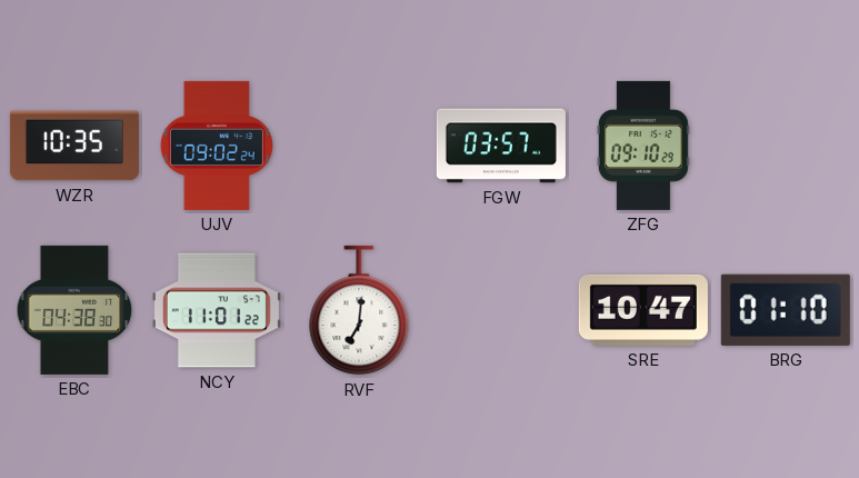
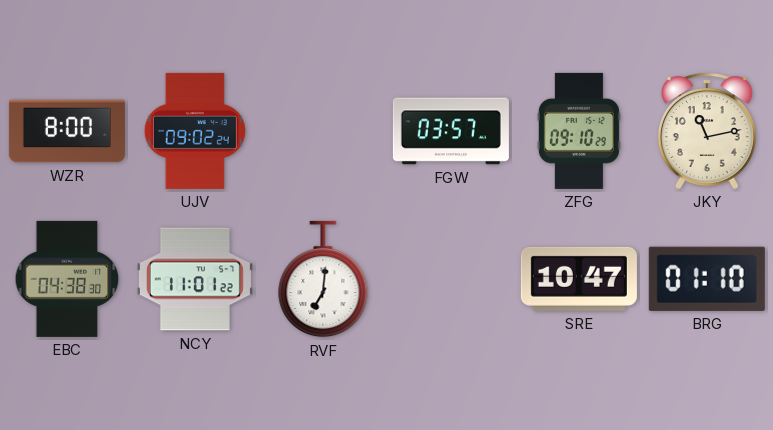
WZR: 10:35 -> 8:00 (67, 131)
JKY: none -> 11:13 (707, 131)
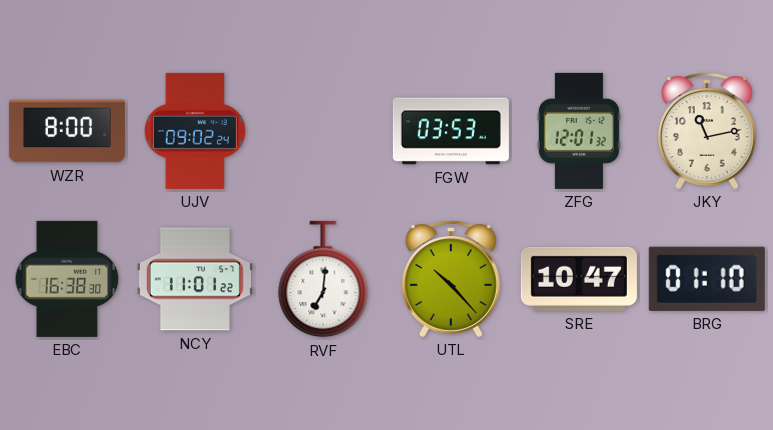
FGW: 03:57 -> 03:53 (451, 131)
ZFG: 09:10 -> 12:01 (579, 131)
EBC: 04:38 -> 16:38 (67, 279)
UTL: none -> 10:23 (451, 279)
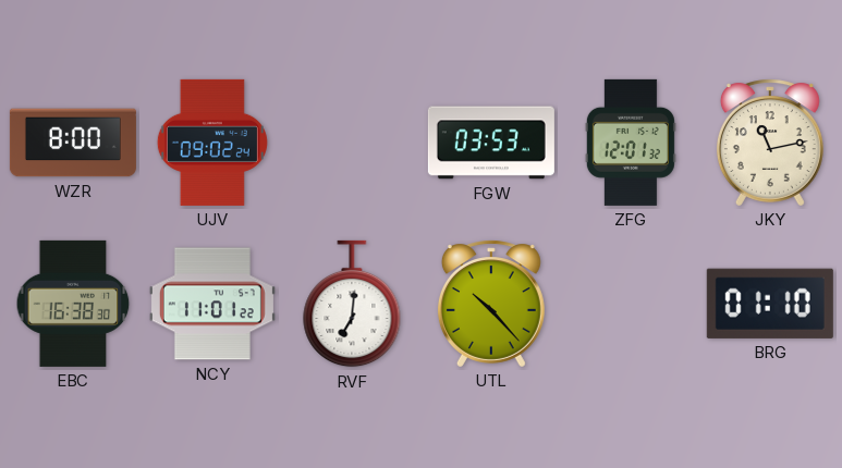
SRE: 10:47 -> none (579, 279)
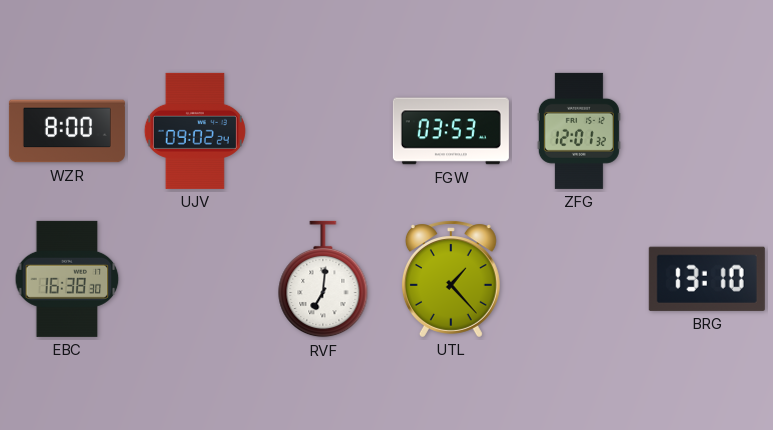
JKY: 11:13 -> none (770, 143)
NCY: 11:01 -> none (212, 304)
UTL: 10:23 -> 1:23 (451, 279)
BRG: 01:10 -> 13:10 (707, 279)
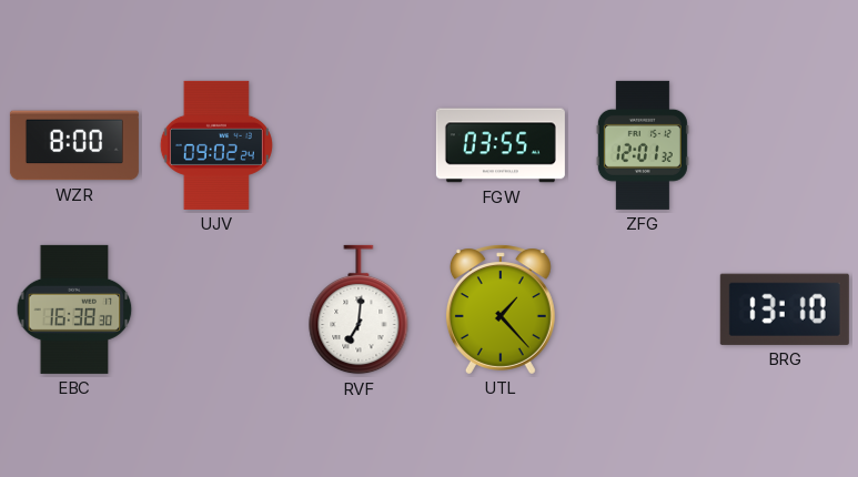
FGW: 03:53 -> 03:55 (501, 145)
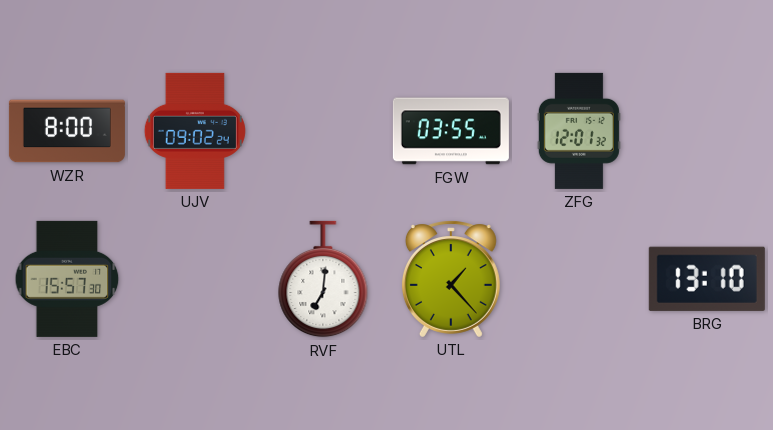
EBC: 16:38 -> 15:57 (67, 279)
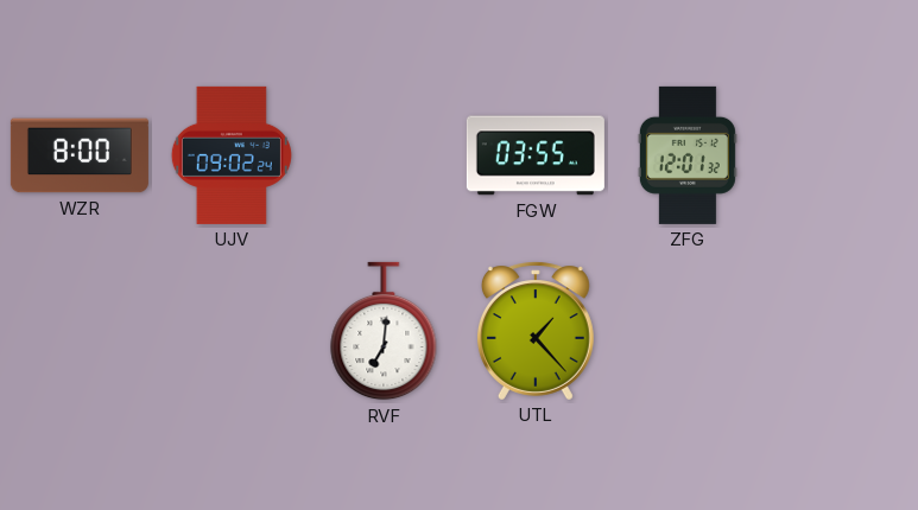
EBC: 15:57 -> none (67, 279)
BRG: 13:10 -> none (707, 279)
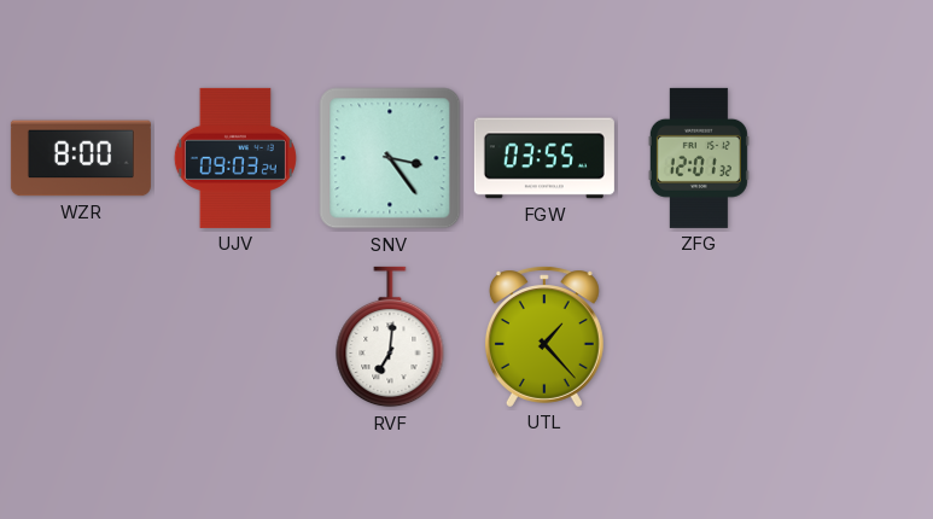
UJV: 09:02 -> 09:03 (235, 158)
SNV: none -> 3:24 (390, 158)
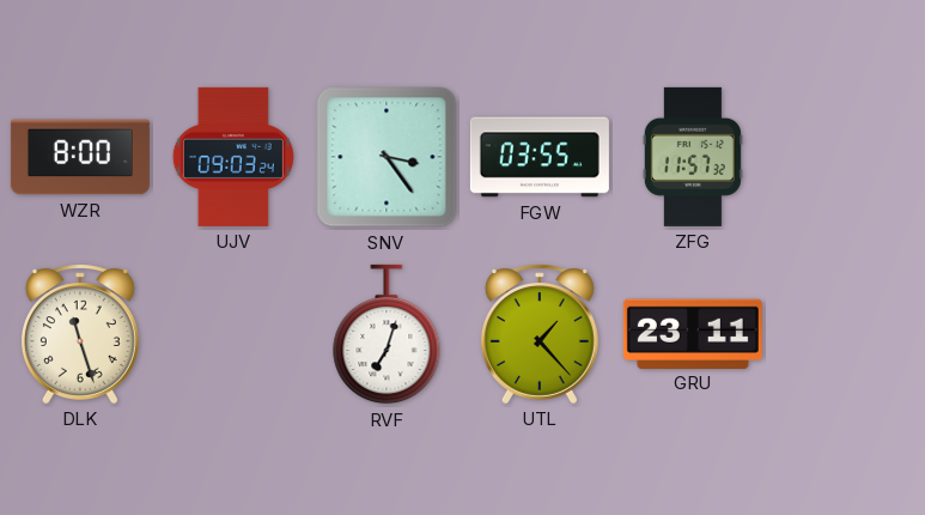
ZFG: 12:01 -> 11:57 (693, 157)
DLK: none -> 11:27 (80, 334)
RVF: 7:01 -> 7:03 (387, 334)
GRU: none -> 23:11 (693, 333)
